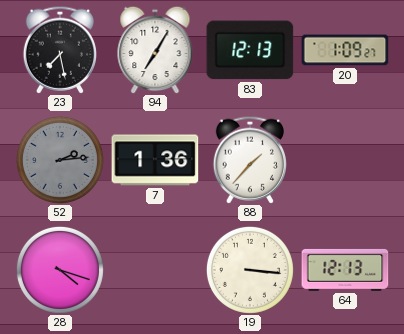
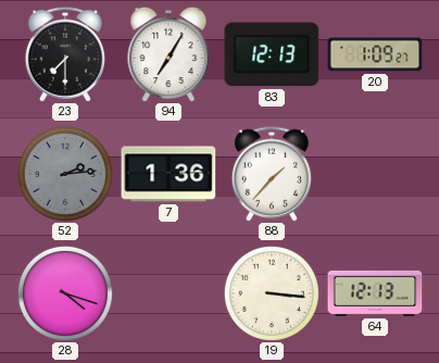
23: 7:28 -> 7:30 (65, 54)
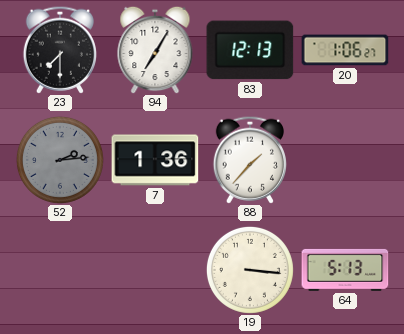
20: 1:09 -> 1:06 (345, 50)
28: 4:18 -> none (65, 293)
64: 12:13 -> 5:13 (345, 270)
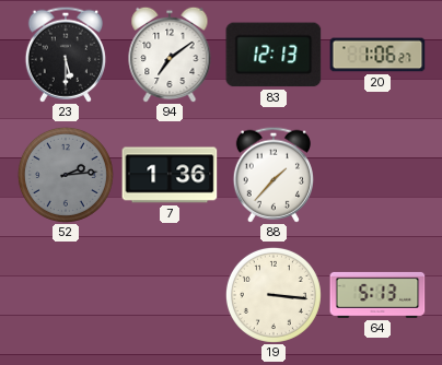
23: 7:30 -> 5:30 (66, 55)
94: 7:05 -> 7:09 (170, 55)
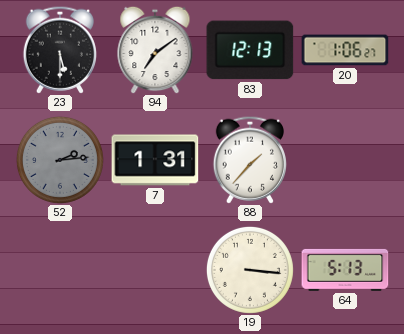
7: 1:36 -> 1:31 (155, 160)
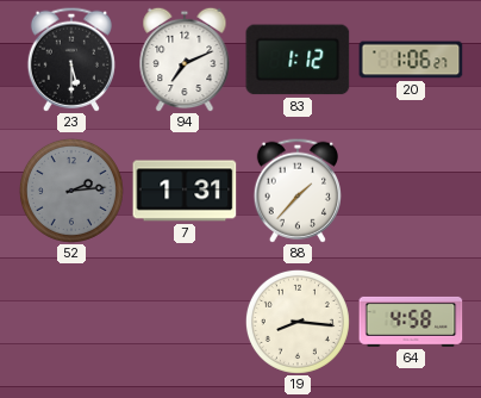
94: 7:09 -> 7:11 (185, 60)
83: 12:13 -> 1:12 (298, 60)
19: 3:16 -> 8:16 (298, 322)
64: 5:13 -> 4:58 (411, 322)
